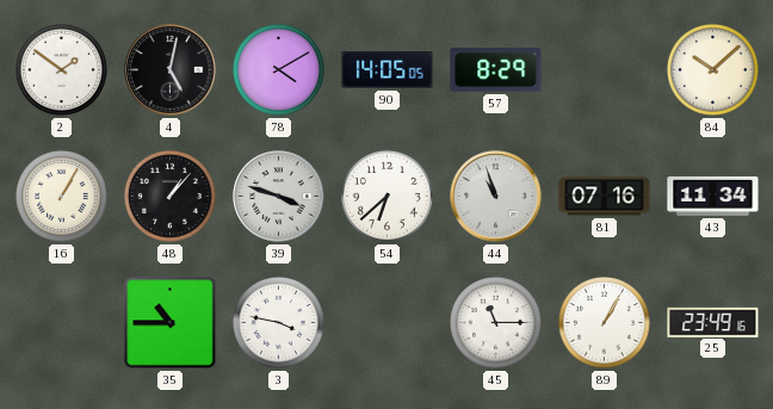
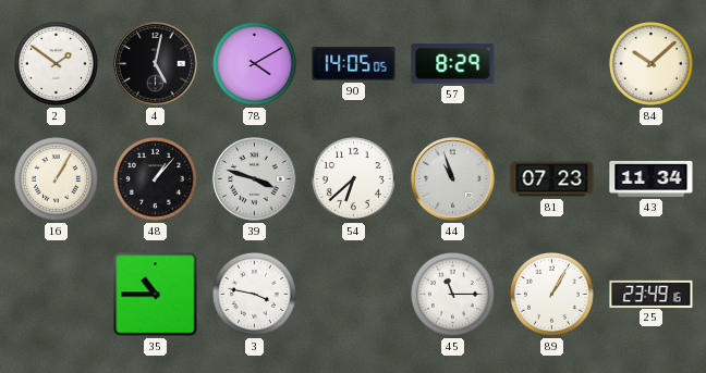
81: 07:16 -> 07:23 (552, 179)
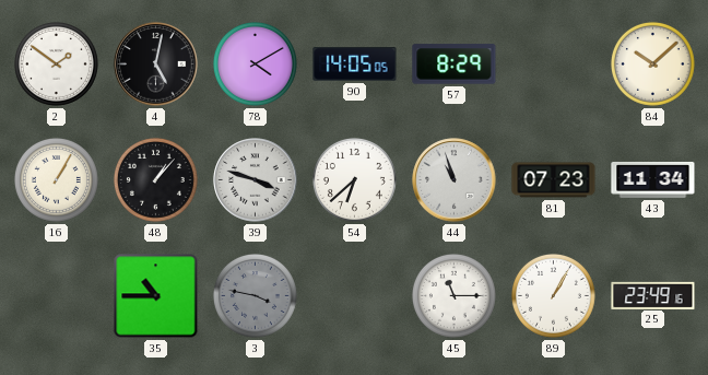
3 dial: white -> grey (255, 295)
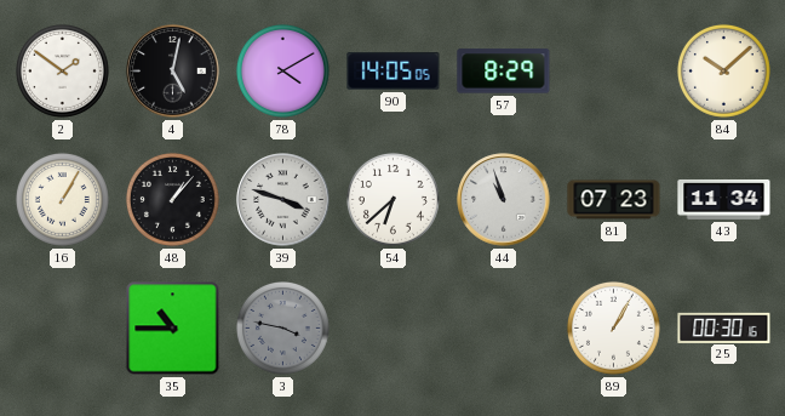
45: 11:15 -> none (453, 295)
25: 23:49 -> 00:30 (724, 327)
